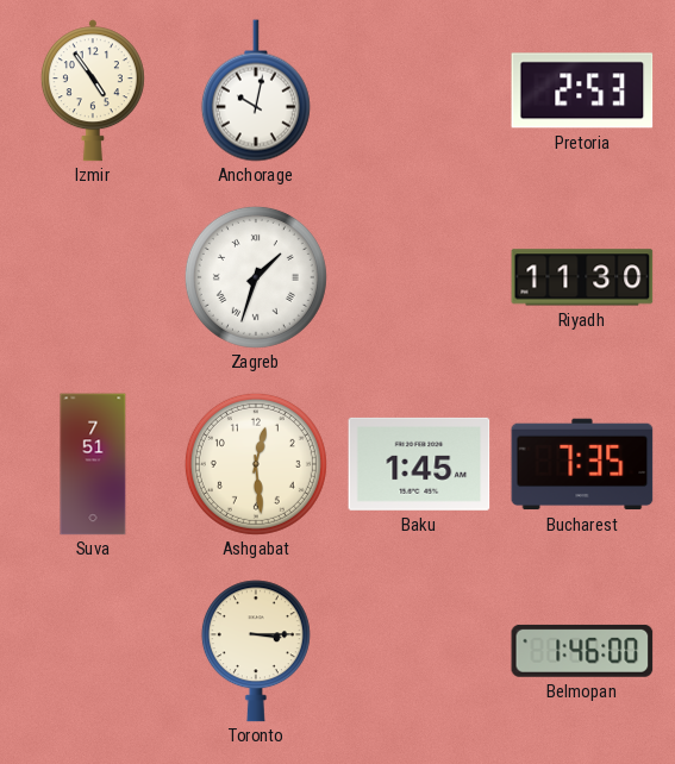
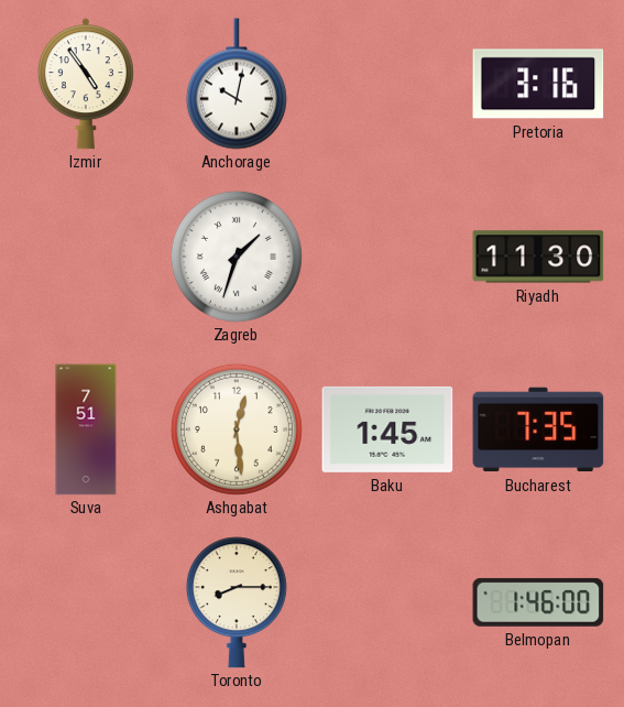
Pretoria: 2:53 -> 3:16 (538, 84)
Toronto: 3:15 -> 8:15 (237, 602)
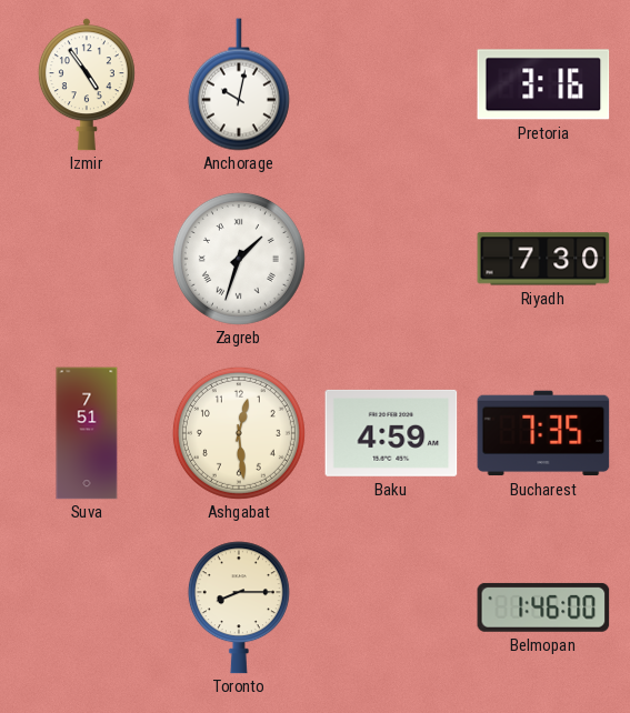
Riyadh: 11:30 -> 7:30 (543, 259)
Baku: 1:45 -> 4:59 (391, 433)
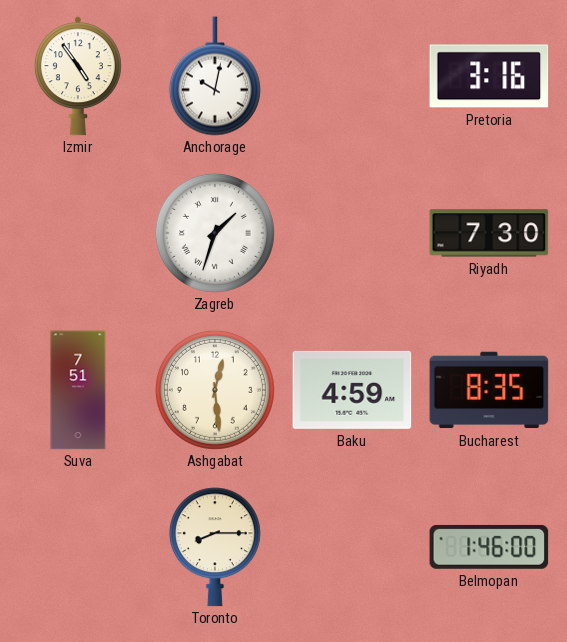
Bucharest: 7:35 -> 8:35 (489, 390)
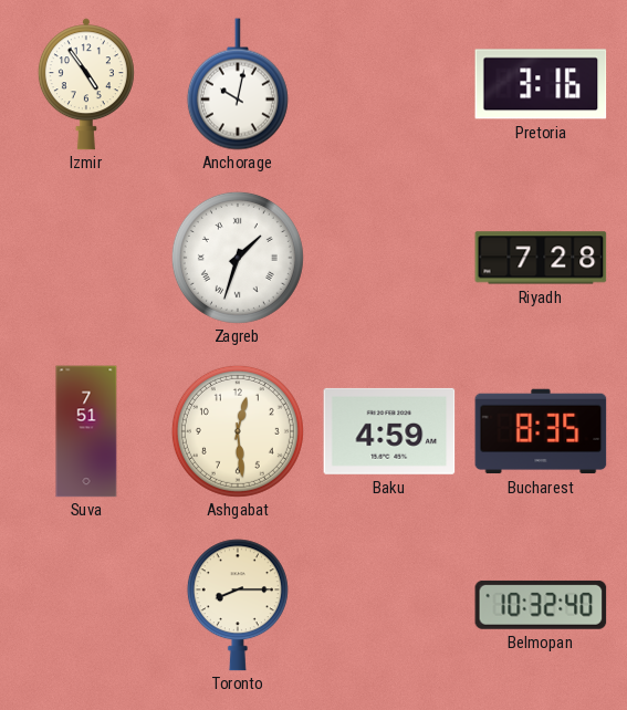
Riyadh: 7:30 -> 7:28 (541, 258)
Belmopan: 1:46 -> 10:32 (541, 605)
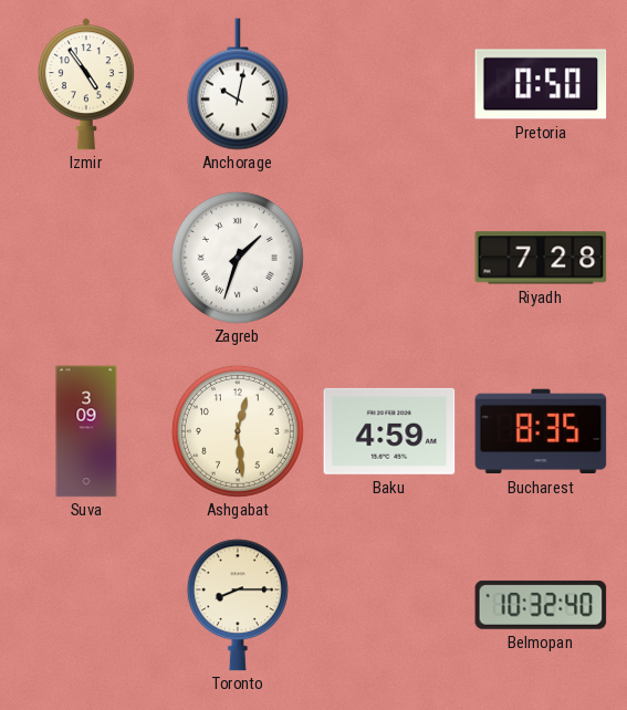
Pretoria: 3:16 -> 0:50 (541, 84)
Suva: 7:51 -> 3:09 (86, 431)
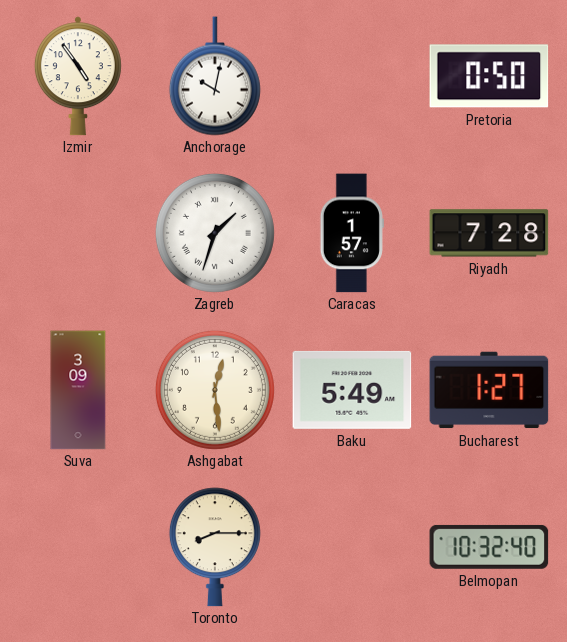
Caracas: none -> 1:57 (352, 233)
Baku: 4:59 -> 5:49 (352, 390)
Bucharest: 8:35 -> 1:27 (489, 390)
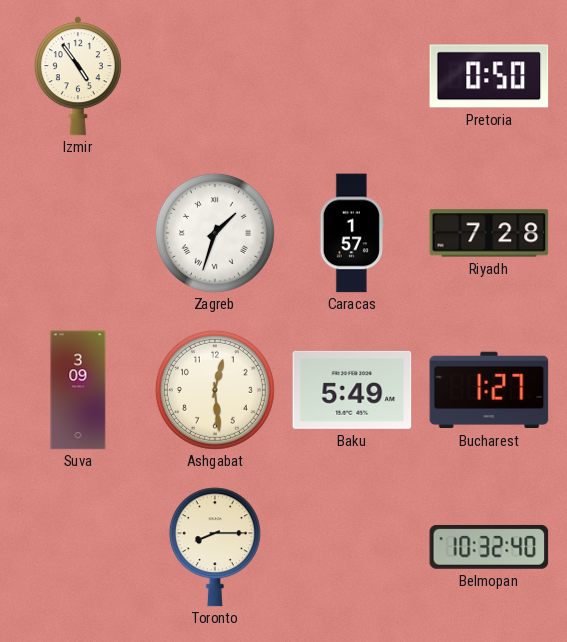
Anchorage: 10:02 -> none (215, 76)
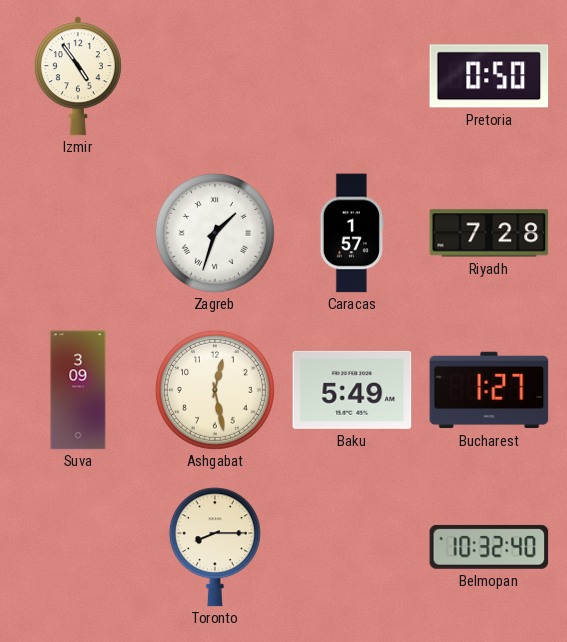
Ashgabat: 12:29 -> 12:28 (215, 390)
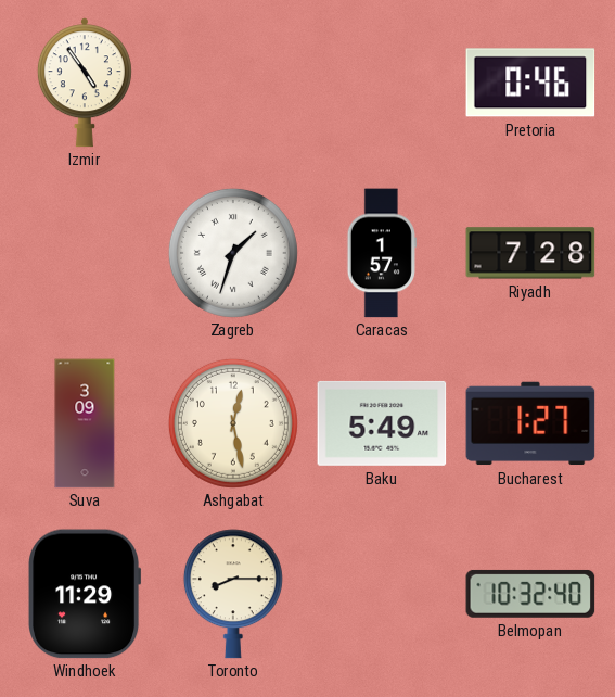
Pretoria: 0:50 -> 0:46 (530, 83)
Windhoek: none -> 11:29 (85, 594)
